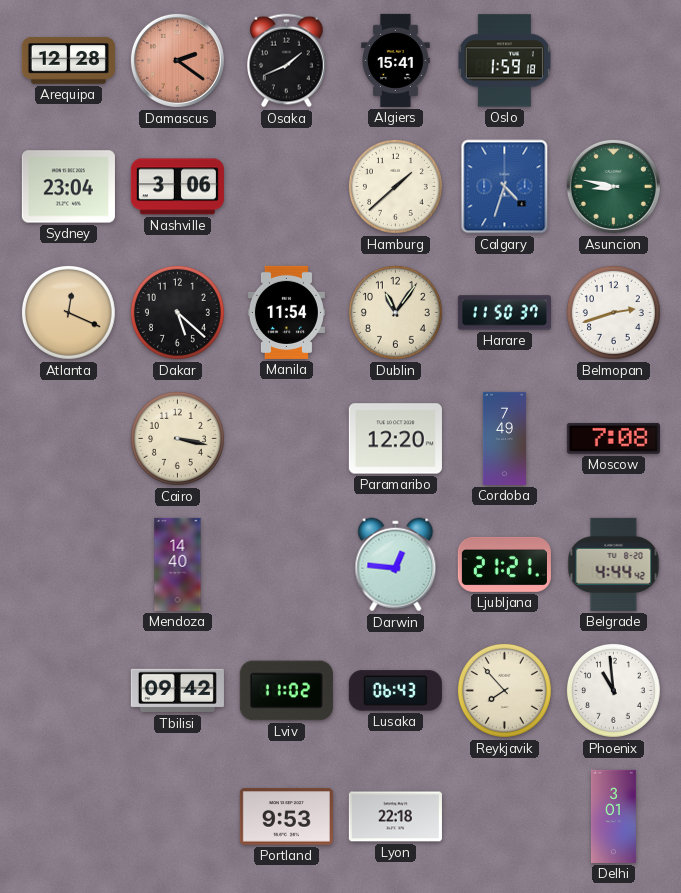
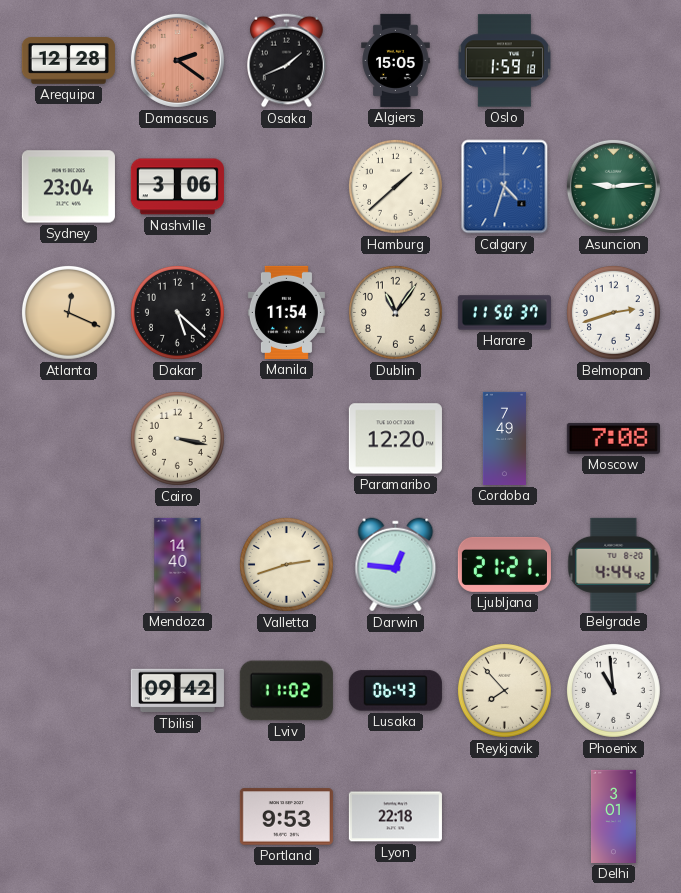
Algiers: 15:41 -> 15:05 (396, 60)
Asuncion: 8:47 -> 9:14 (613, 186)
Valletta: none -> 2:42 (286, 564)
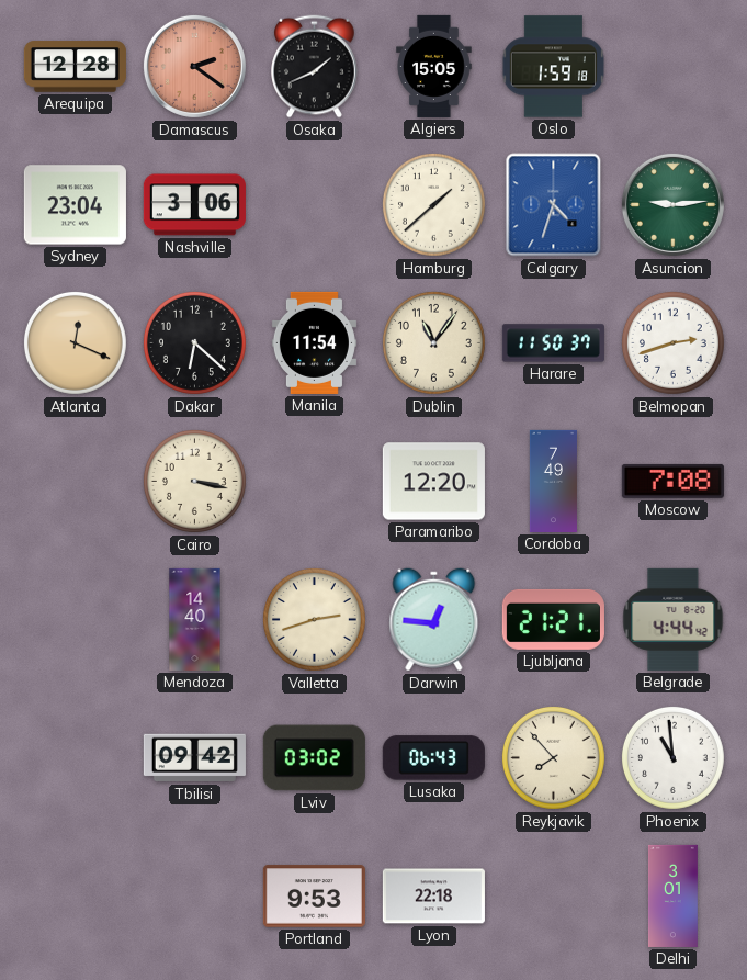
Dakar: 5:22 -> 6:22 (194, 342)
Lviv: 11:02 -> 03:02 (314, 758)
